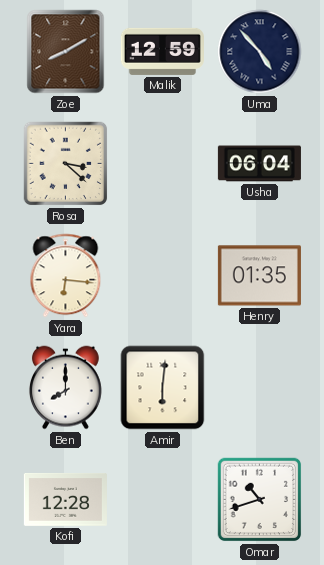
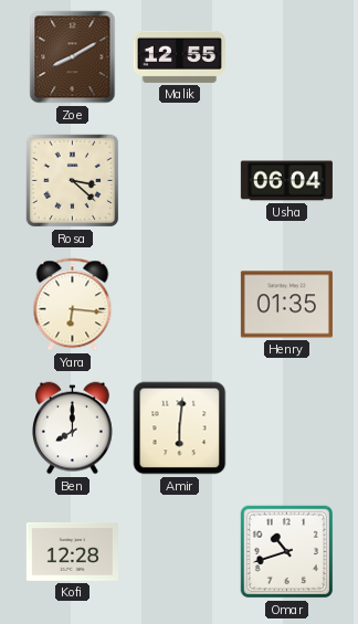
Malik: 12:59 -> 12:55 (179, 56)
Uma: 4:53 -> none (260, 52)
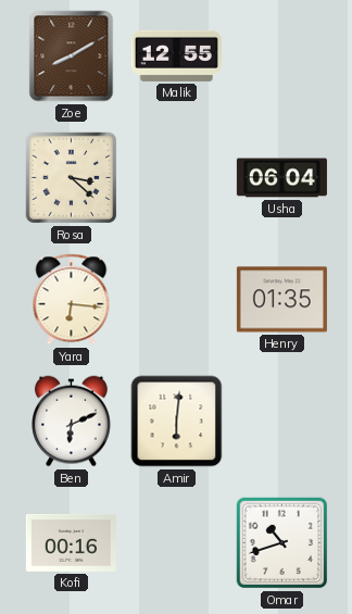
Ben: 8:00 -> 6:11 (71, 422)
Kofi: 12:28 -> 00:16 (71, 543)
